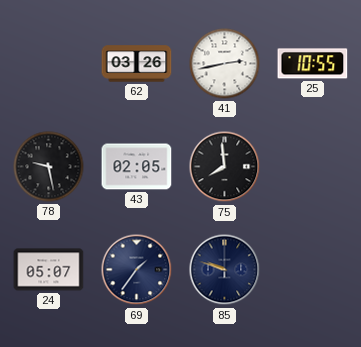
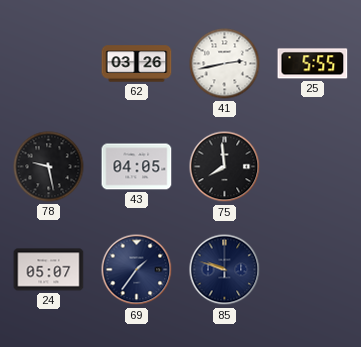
25: 10:55 -> 5:55 (313, 64)
43: 02:05 -> 04:05 (137, 167)
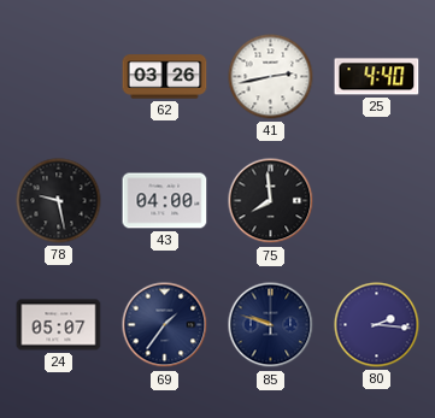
25: 5:55 -> 4:40 (377, 77)
43: 04:05 -> 04:00 (165, 201)
80: none -> 2:16 (377, 325)
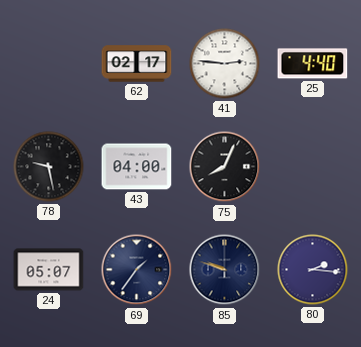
62: 03:26 -> 02:17 (137, 64)
41: 2:43 -> 2:46 (225, 64)
75: 7:59 -> 8:04 (225, 167)
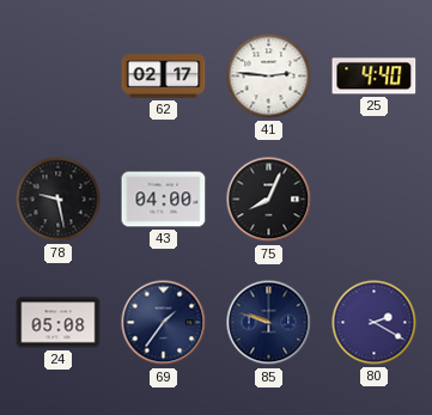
24: 05:07 -> 05:08 (59, 323)
80: 2:16 -> 2:20 (375, 323)
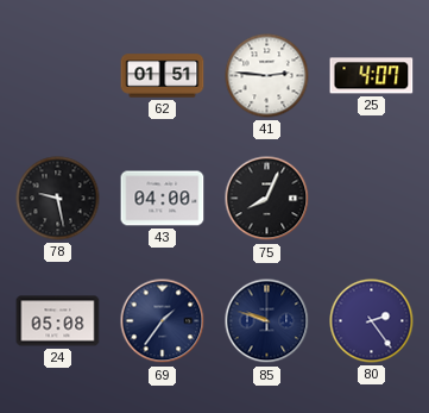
62: 02:17 -> 01:51 (163, 76)
25: 4:40 -> 4:07 (372, 76)
80: 2:20 -> 2:24 (372, 321)
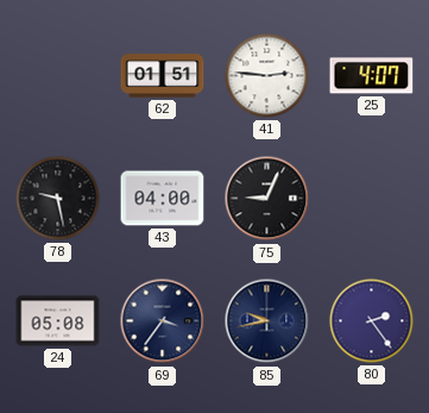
75: 8:04 -> 9:04 (267, 199)
69: 1:36 -> 3:36 (163, 321)
85: 9:48 -> 9:43 (267, 321)
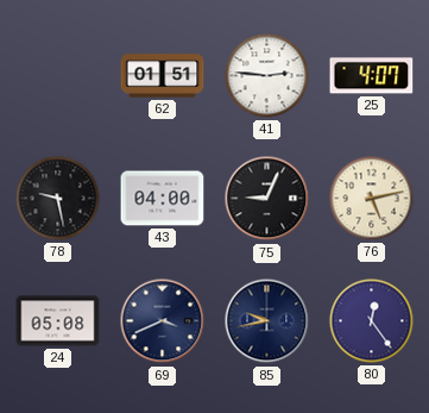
76: none -> 5:13 (372, 199)
69: 3:36 -> 3:41 (163, 321)
80: 2:24 -> 12:24 (372, 321)
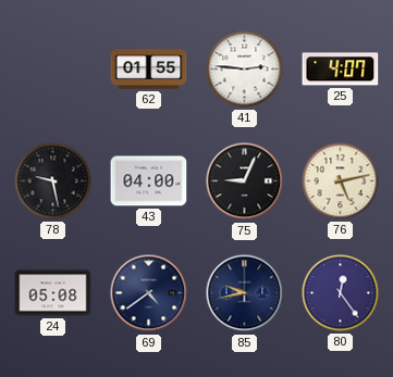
62: 01:51 -> 01:55 (149, 70)
69: 3:41 -> 4:39 (149, 293)
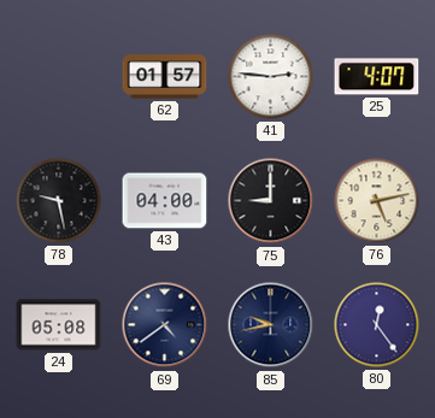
62: 01:55 -> 01:57 (165, 77)
75: 9:04 -> 9:00 (271, 201)
